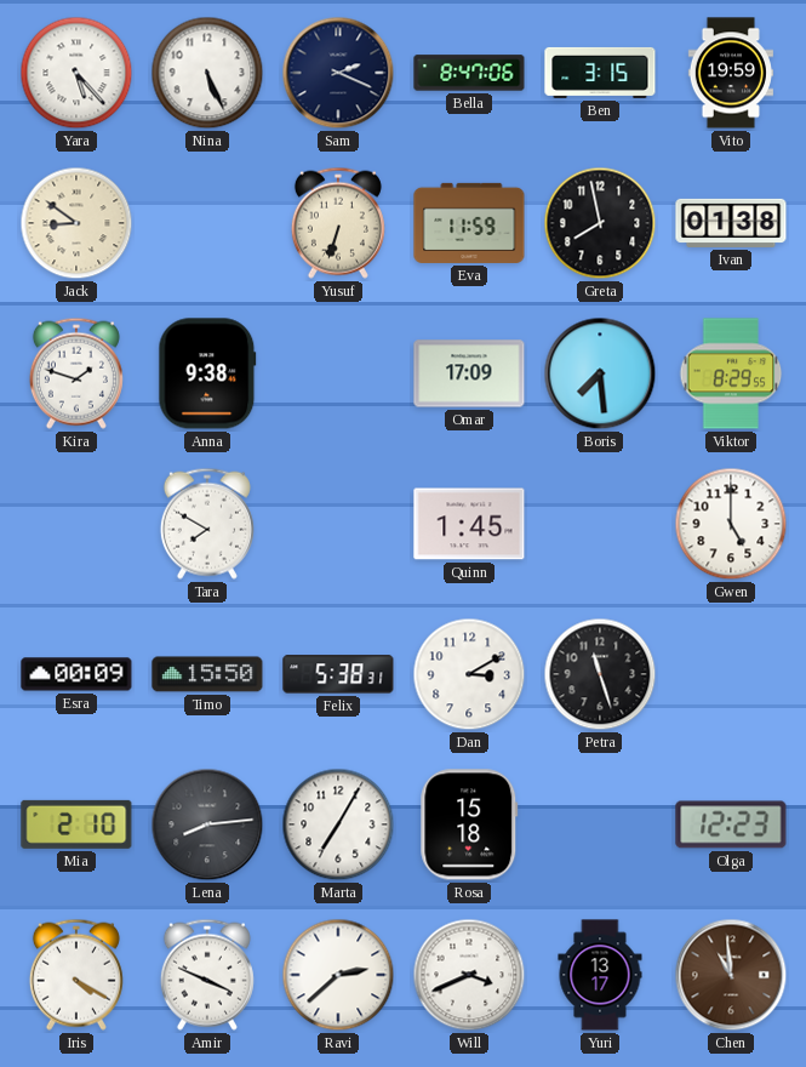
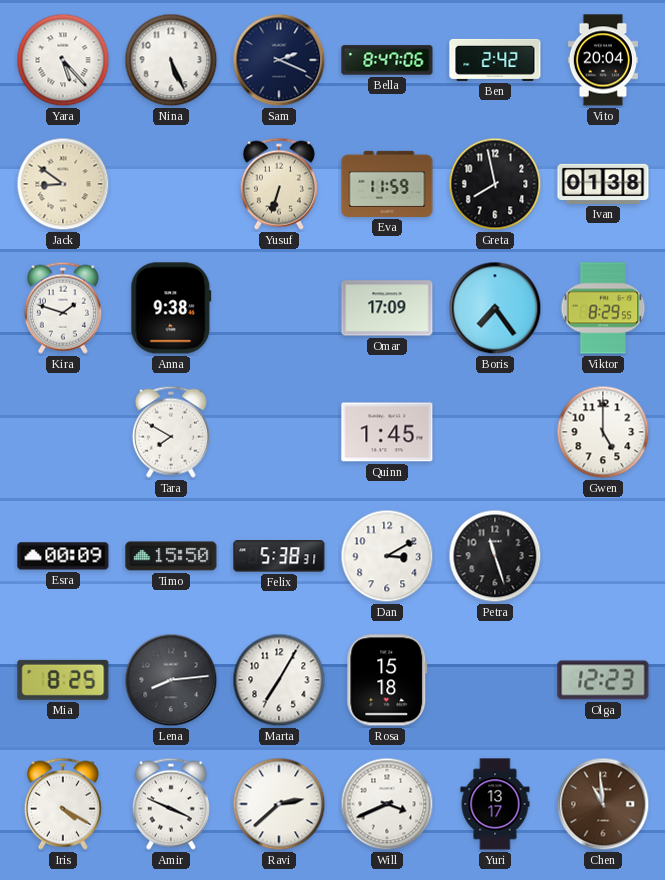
Ben: 3:15 -> 2:42 (495, 60)
Vito: 19:59 -> 20:04 (603, 60)
Boris: 7:29 -> 7:24 (495, 308)
Mia: 2:10 -> 8:25 (63, 680)
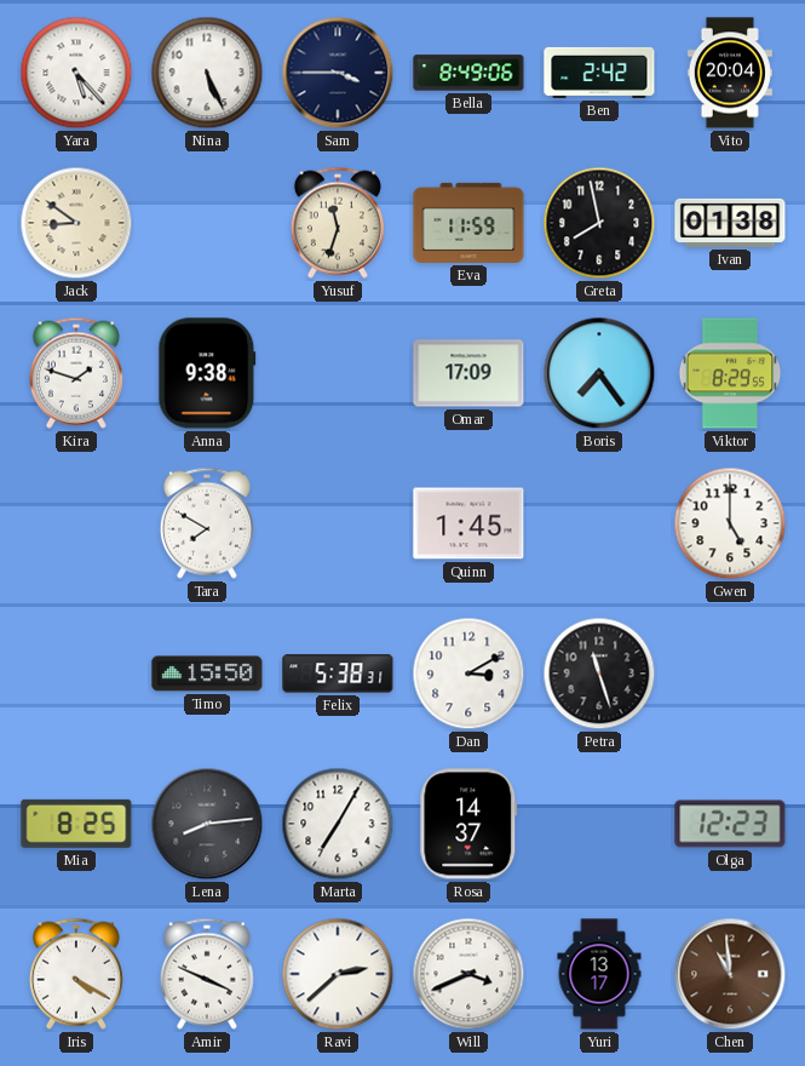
Sam: 2:19 -> 3:45 (338, 73)
Bella: 8:47 -> 8:49 (468, 73)
Yusuf: 6:33 -> 11:33 (338, 223)
Esra: 00:09 -> none (63, 556)
Rosa: 15:18 -> 14:37 (468, 824)
